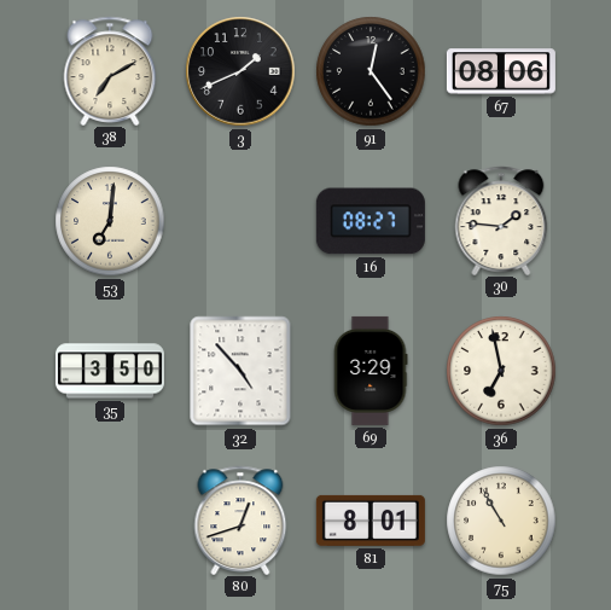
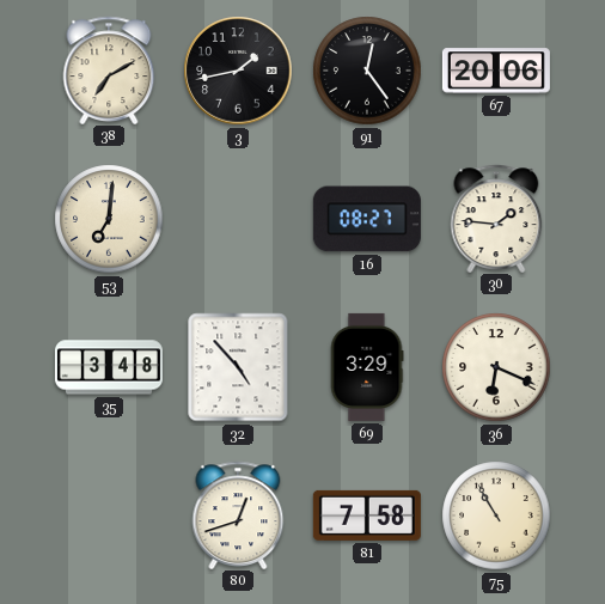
3: 1:41 -> 1:43 (238, 71)
67: 08:06 -> 20:06 (496, 71)
35: 3:50 -> 3:48 (109, 367)
36: 6:58 -> 6:19 (496, 367)
81: 8:01 -> 7:58 (367, 515)
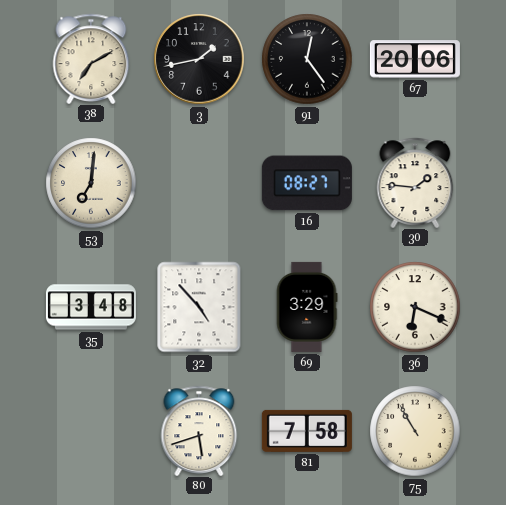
80: 12:42 -> 5:42 (199, 430)
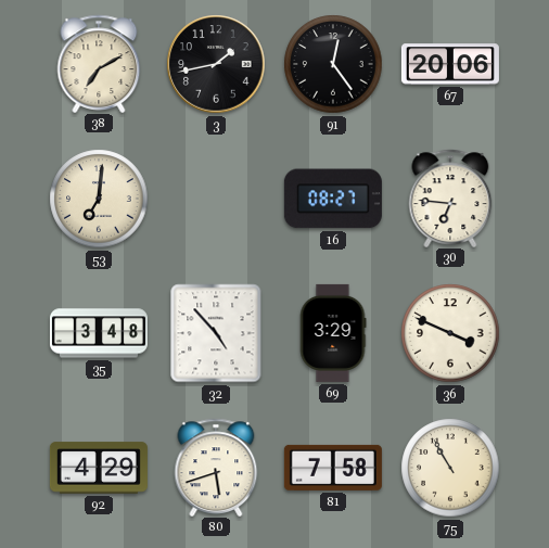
30: 1:46 -> 6:46 (450, 197)
36: 6:19 -> 3:49 (450, 333)
92: none -> 4:29 (99, 468)
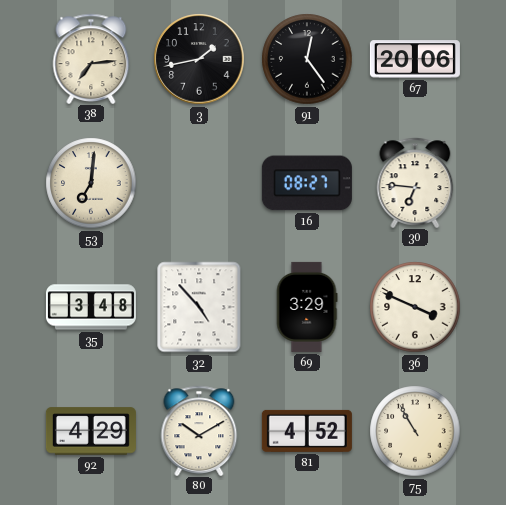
38: 7:10 -> 7:14 (91, 58)
80: 5:42 -> 10:10 (199, 430)
81: 7:58 -> 4:52 (307, 431)
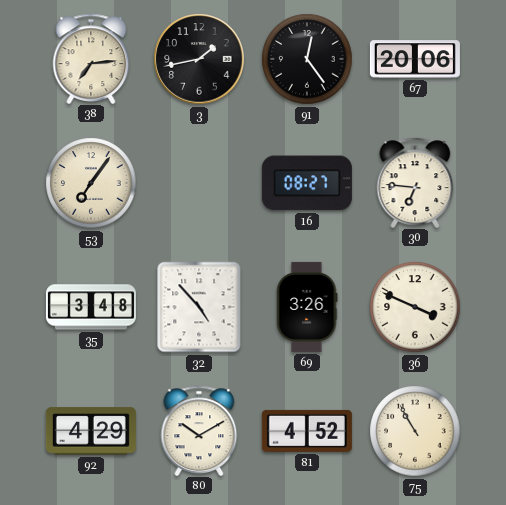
53: 7:01 -> 7:06 (91, 183)
69: 3:29 -> 3:26 (307, 307)
